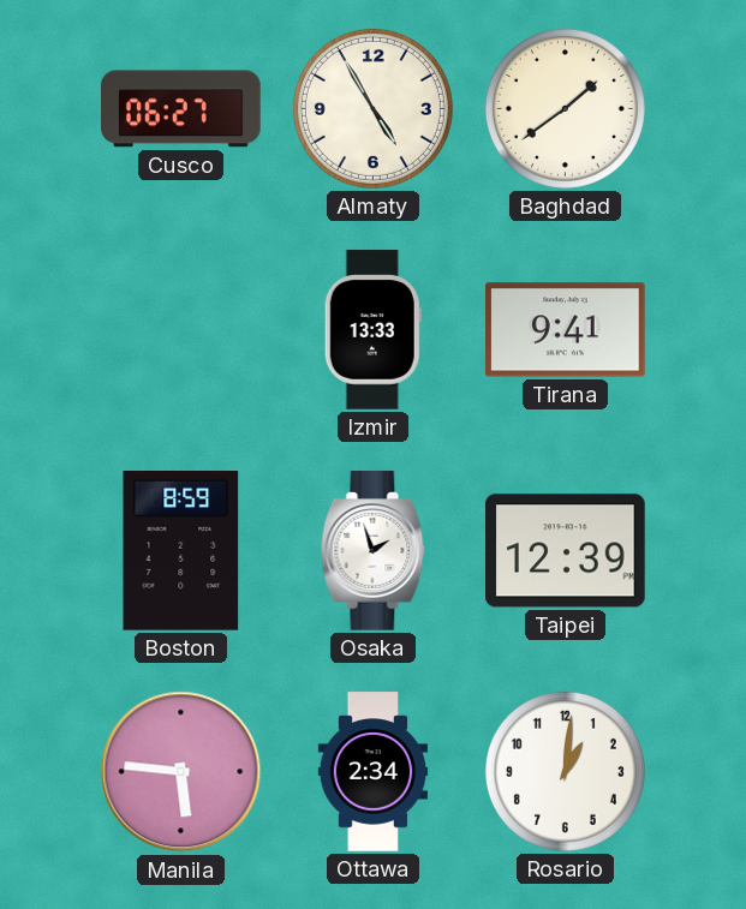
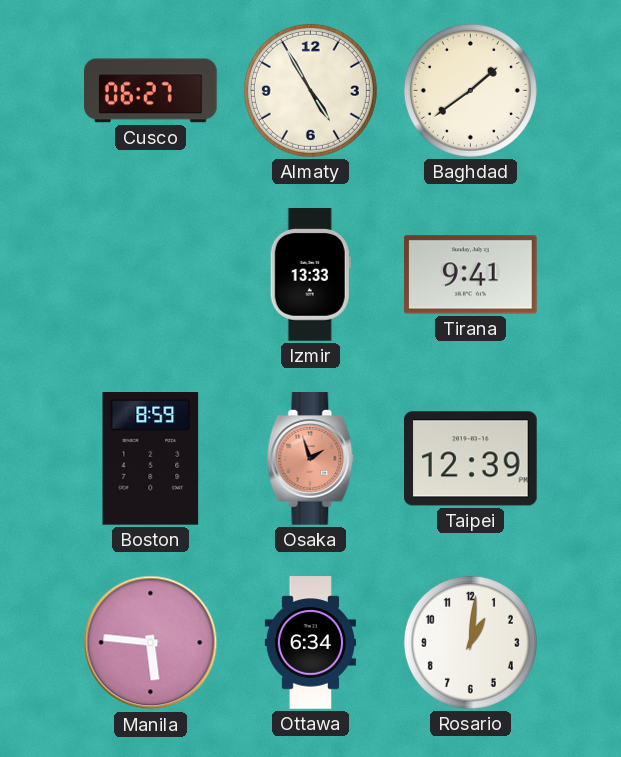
Osaka dial: white -> salmon (311, 459)
Ottawa: 2:34 -> 6:34 (310, 643)
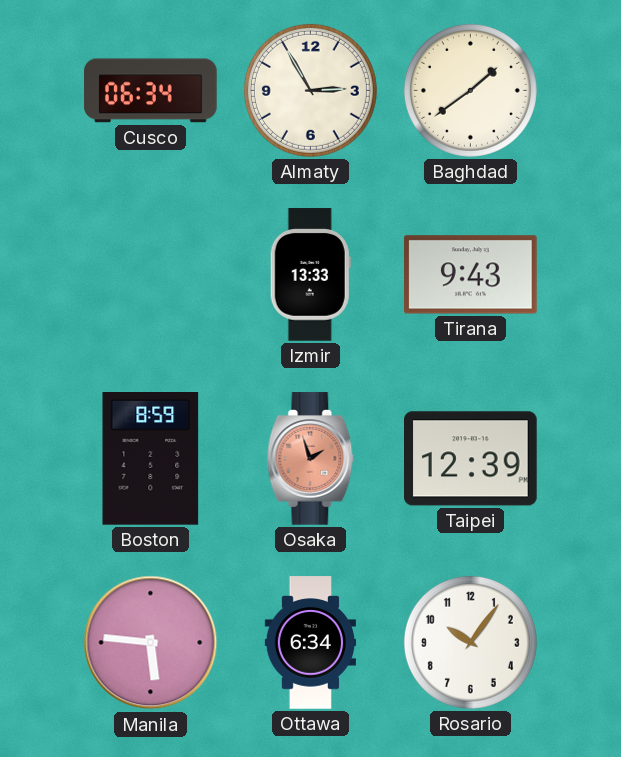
Cusco: 06:27 -> 06:34 (151, 91)
Almaty: 4:55 -> 2:55 (310, 90)
Tirana: 9:41 -> 9:43 (471, 275)
Rosario: 1:01 -> 10:06 (470, 642)
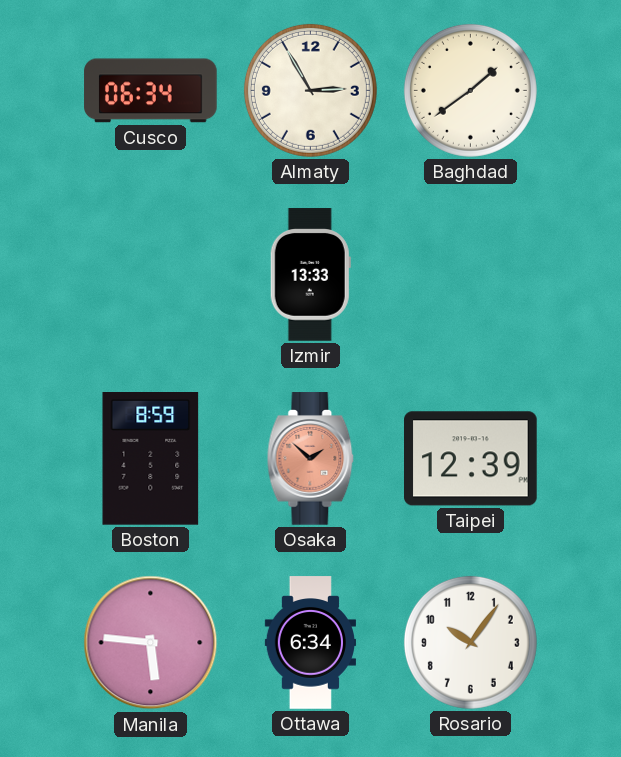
Tirana: 9:43 -> none (471, 275)
Osaka: 1:57 -> 1:52 (311, 459)
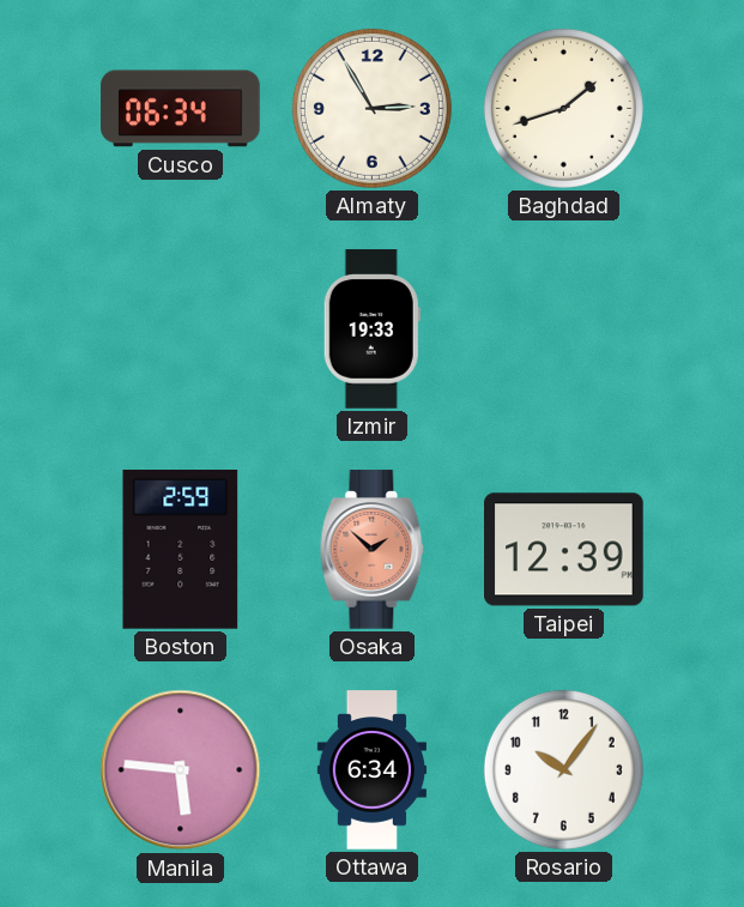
Baghdad: 1:39 -> 1:42 (563, 108)
Izmir: 13:33 -> 19:33 (371, 329)
Boston: 8:59 -> 2:59 (181, 550)
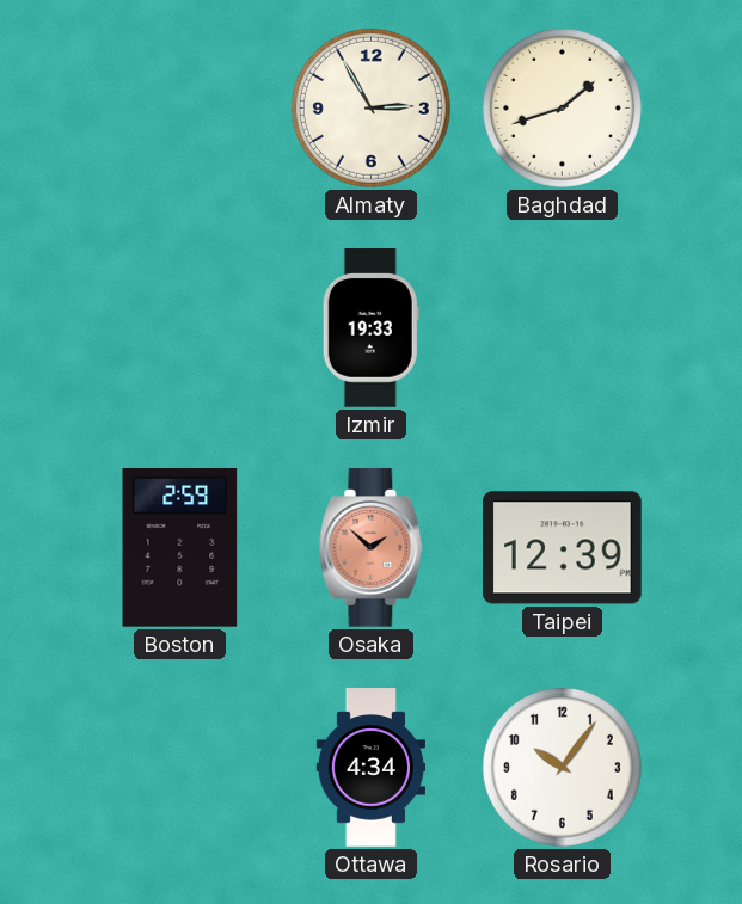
Cusco: 06:34 -> none (181, 109)
Manila: 5:46 -> none (181, 770)
Ottawa: 6:34 -> 4:34 (370, 768)
